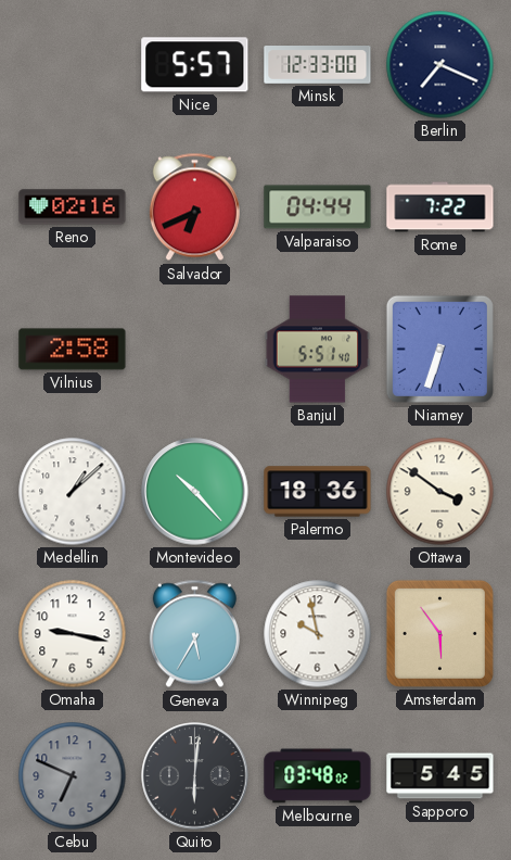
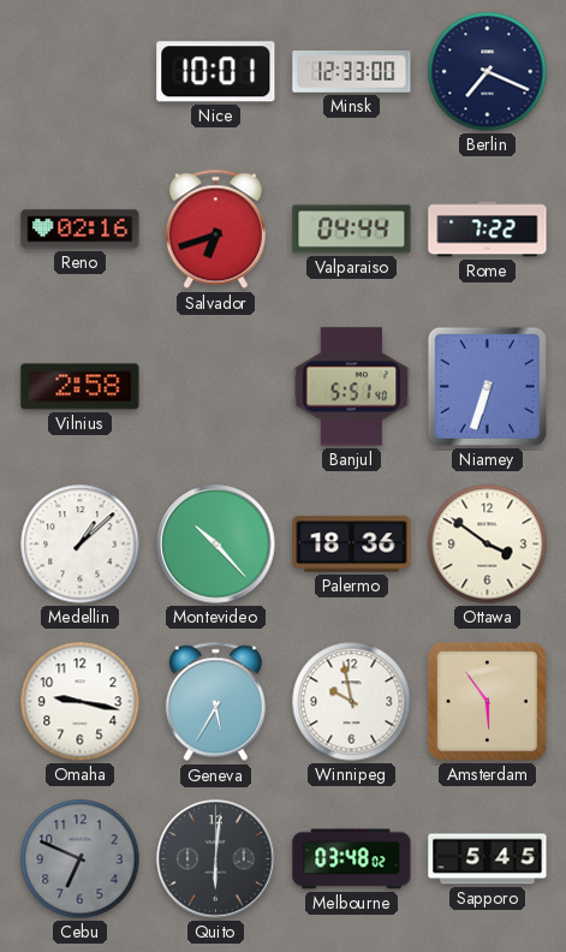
Nice: 5:57 -> 10:01 (216, 72)
Salvador: 6:41 -> 6:42 (215, 230)
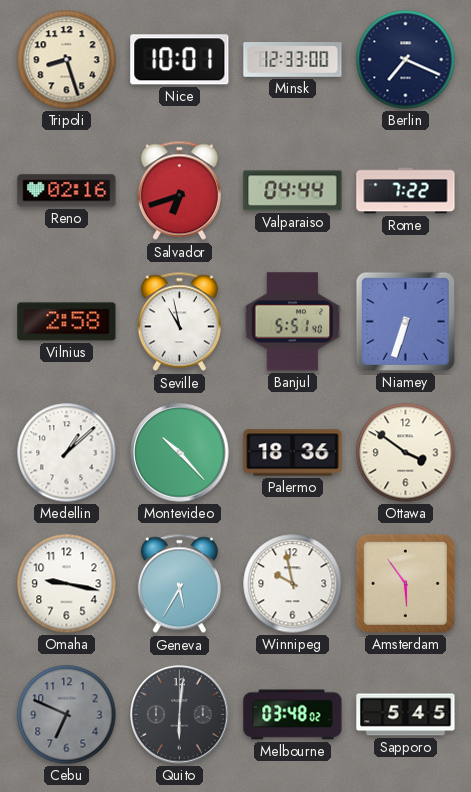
Tripoli: none -> 8:27 (67, 60)
Seville: none -> 10:58 (179, 322)
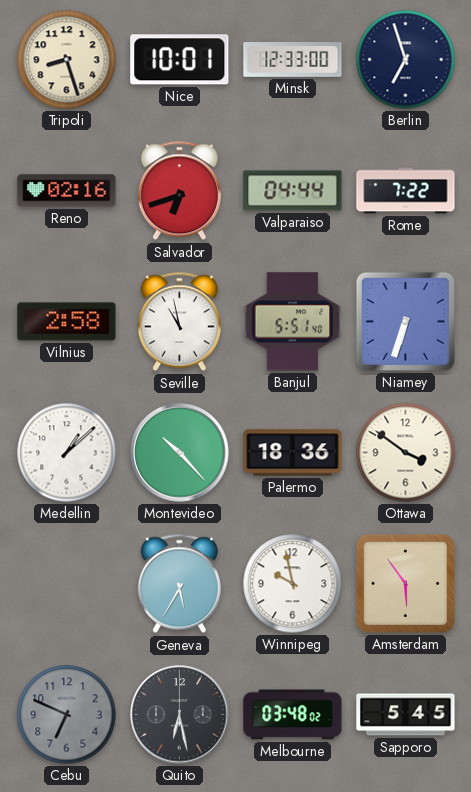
Berlin: 7:19 -> 6:57 (406, 60)
Omaha: 9:17 -> none (67, 584)
Quito: 6:01 -> 6:28 (180, 715)
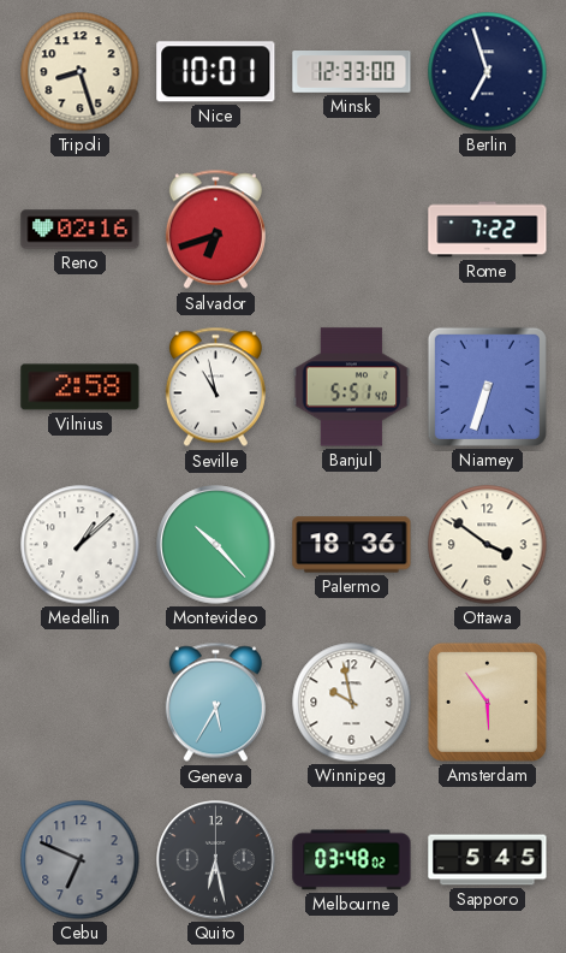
Valparaiso: 04:44 -> none (293, 191)
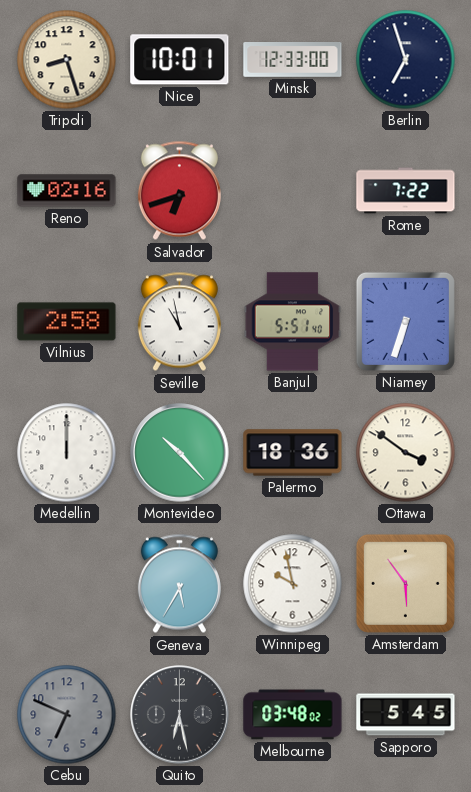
Medellin: 1:08 -> 12:00 (67, 453)
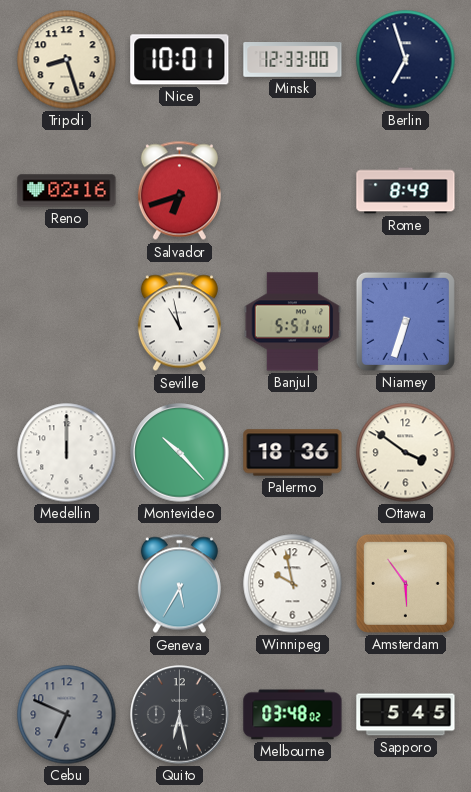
Rome: 7:22 -> 8:49 (406, 191)
Vilnius: 2:58 -> none (67, 322)
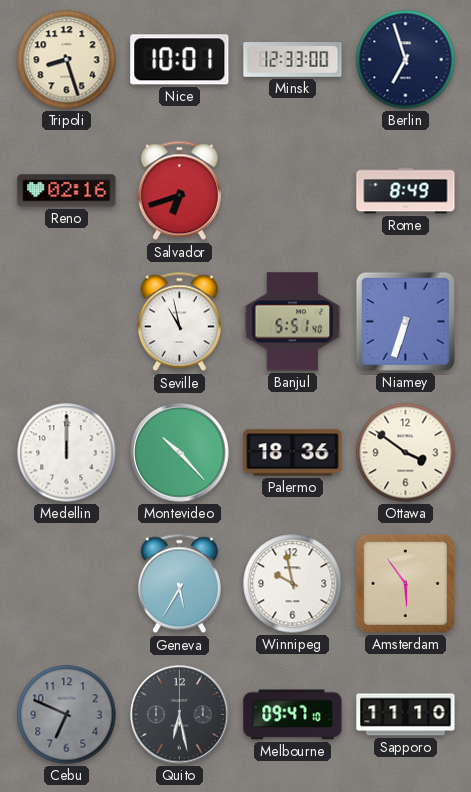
Melbourne: 03:48 -> 09:47 (293, 715)
Sapporo: 5:45 -> 11:10 (406, 715)
